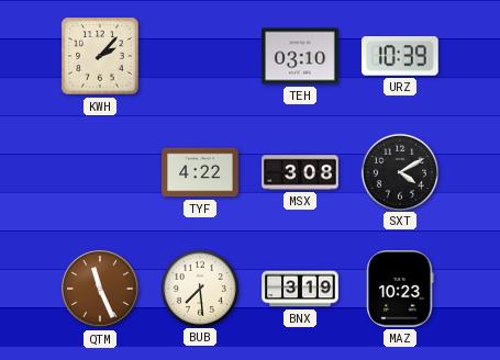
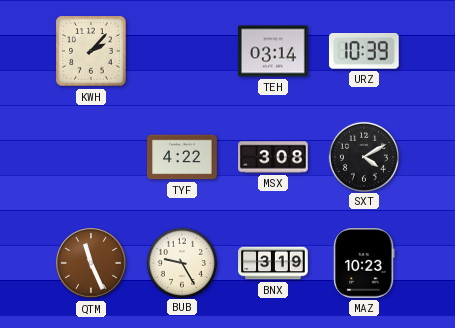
TEH: 03:10 -> 03:14 (273, 51)
BUB: 7:29 -> 9:25 (182, 262)
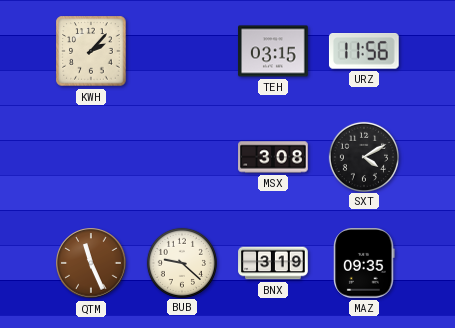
TEH: 03:14 -> 03:15 (273, 51)
URZ: 10:39 -> 11:56 (364, 52)
TYF: 4:22 -> none (182, 157)
BUB: 9:25 -> 9:22 (182, 262)
MAZ: 10:23 -> 09:35 (364, 264)
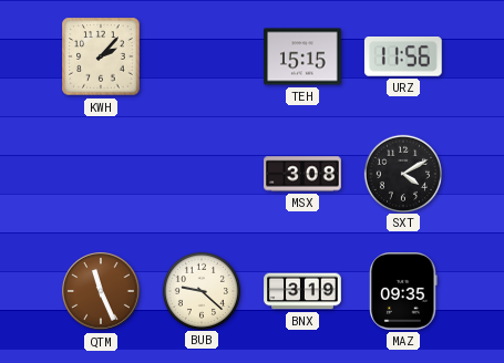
TEH: 03:15 -> 15:15 (302, 56)
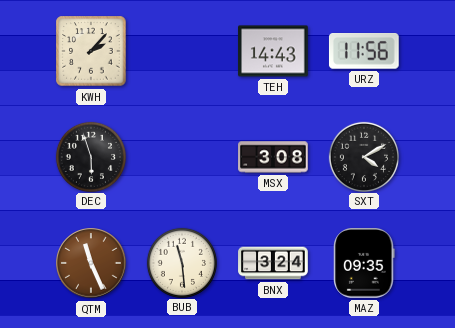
TEH: 15:15 -> 14:43 (273, 51)
DEC: none -> 5:57 (91, 156)
BUB: 9:22 -> 11:29 (182, 262)
BNX: 3:19 -> 3:24 (273, 263)
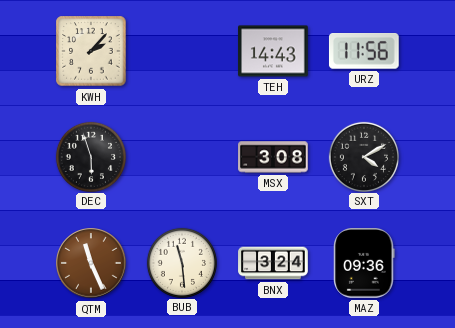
MAZ: 09:35 -> 09:36 (364, 264)
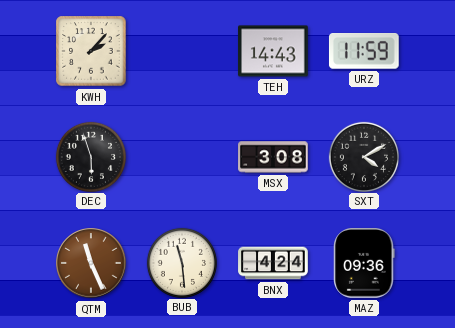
URZ: 11:56 -> 11:59 (364, 52)
BNX: 3:24 -> 4:24 (273, 263)
